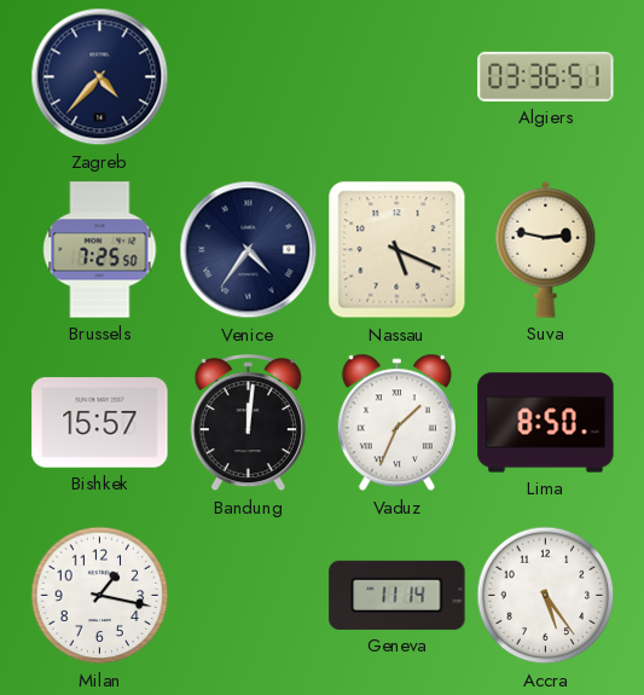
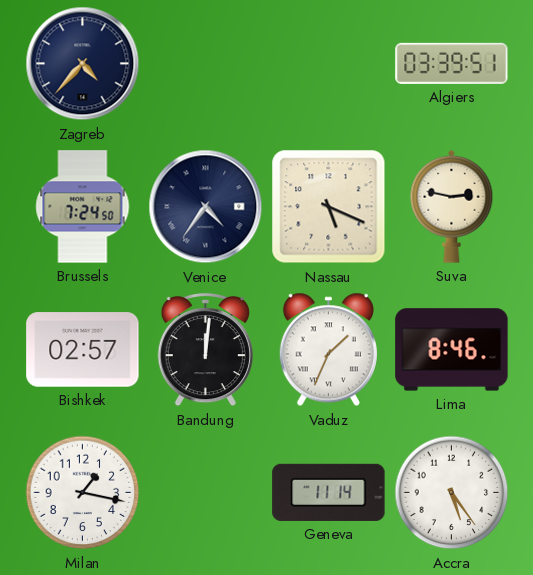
Algiers: 03:36 -> 03:39 (452, 63)
Brussels: 7:25 -> 7:24 (83, 207)
Bishkek: 15:57 -> 02:57 (83, 350)
Lima: 8:50 -> 8:46 (452, 350)
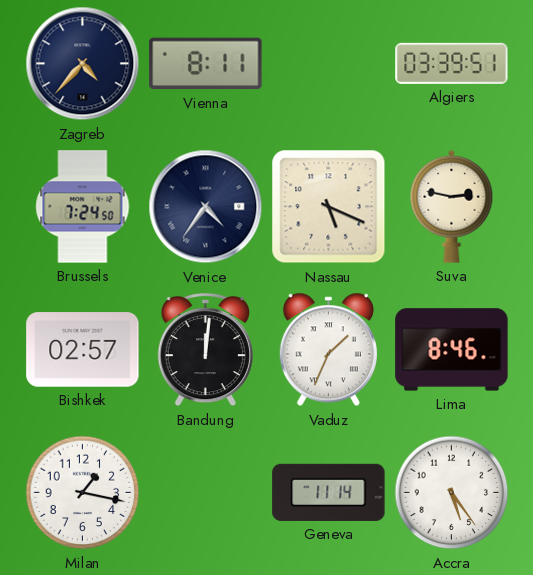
Vienna: none -> 8:11 (206, 64)
